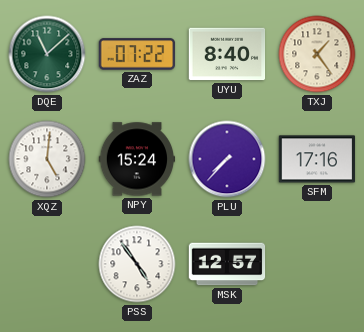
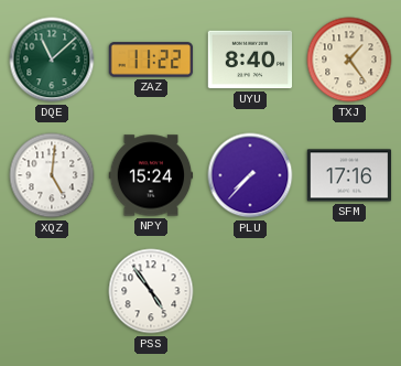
ZAZ: 07:22 -> 11:22 (151, 60)
MSK: 12:57 -> none (227, 264)
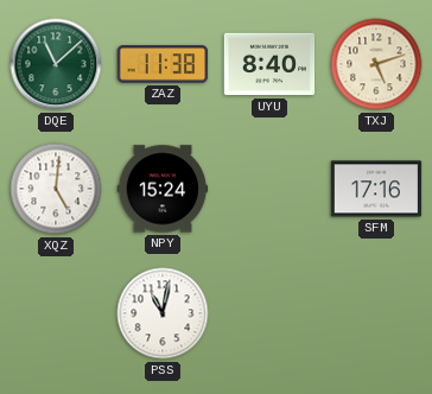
ZAZ: 11:22 -> 11:38 (163, 64)
TXJ: 1:24 -> 5:12 (376, 64)
PLU: 7:37 -> none (250, 175)
PSS: 4:54 -> 11:02 (163, 313)
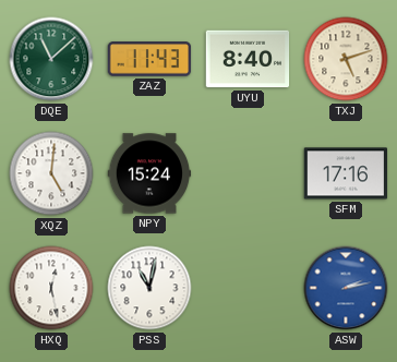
ZAZ: 11:38 -> 11:43 (149, 59)
HXQ: none -> 12:28 (51, 288)
ASW: none -> 2:13 (346, 288)
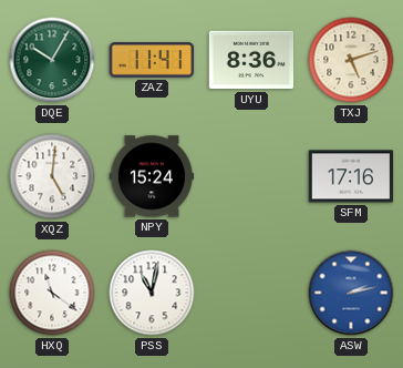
DQE: 11:08 -> 10:05 (52, 60)
ZAZ: 11:43 -> 11:41 (152, 60)
UYU: 8:40 -> 8:36 (251, 60)
HXQ: 12:28 -> 11:21 (52, 293)
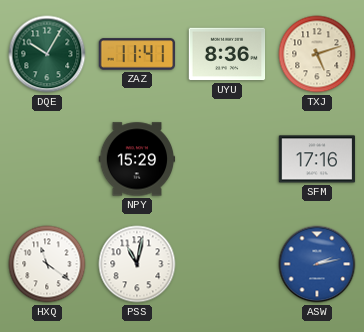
XQZ: 5:01 -> none (52, 176)
NPY: 15:24 -> 15:29 (137, 159)
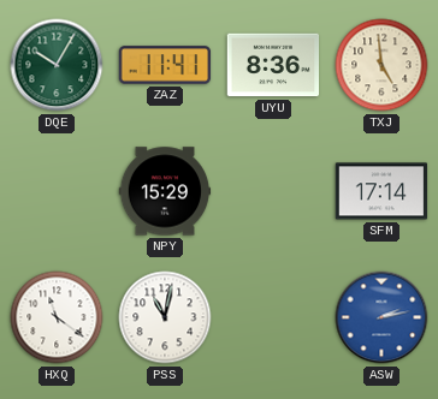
TXJ: 5:12 -> 4:59 (381, 65)
SFM: 17:16 -> 17:14 (381, 191)
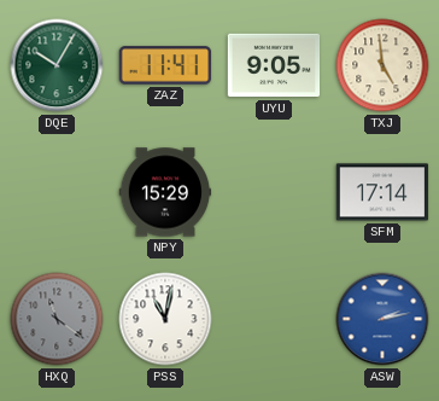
UYU: 8:36 -> 9:05 (274, 65)
HXQ dial: white -> grey (57, 319)
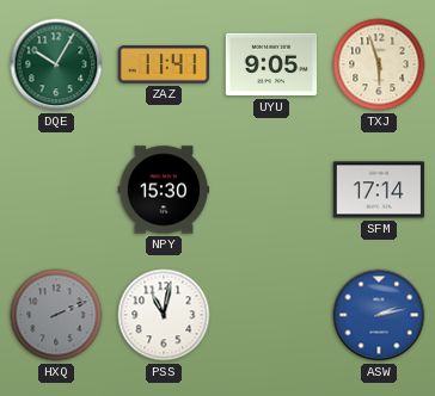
TXJ: 4:59 -> 5:57 (379, 64)
NPY: 15:29 -> 15:30 (164, 190)
HXQ: 11:21 -> 2:11 (56, 315)
